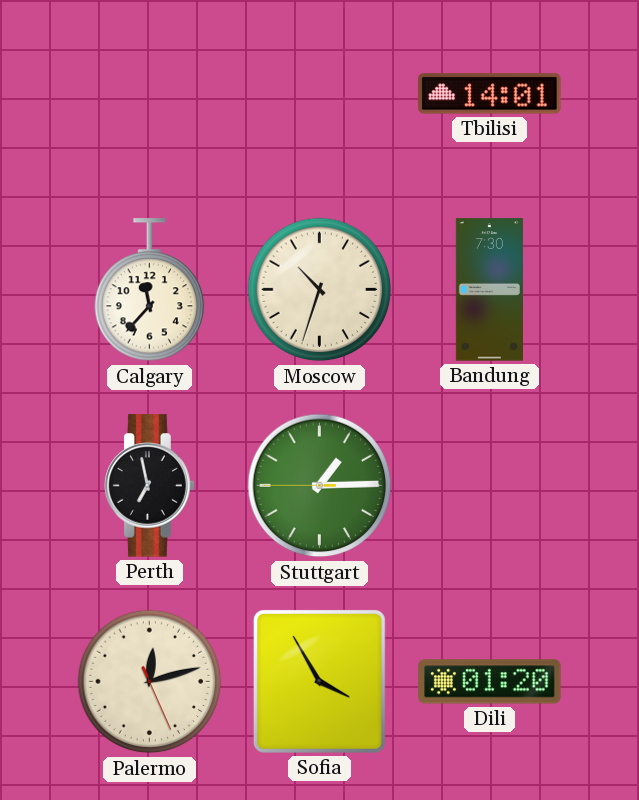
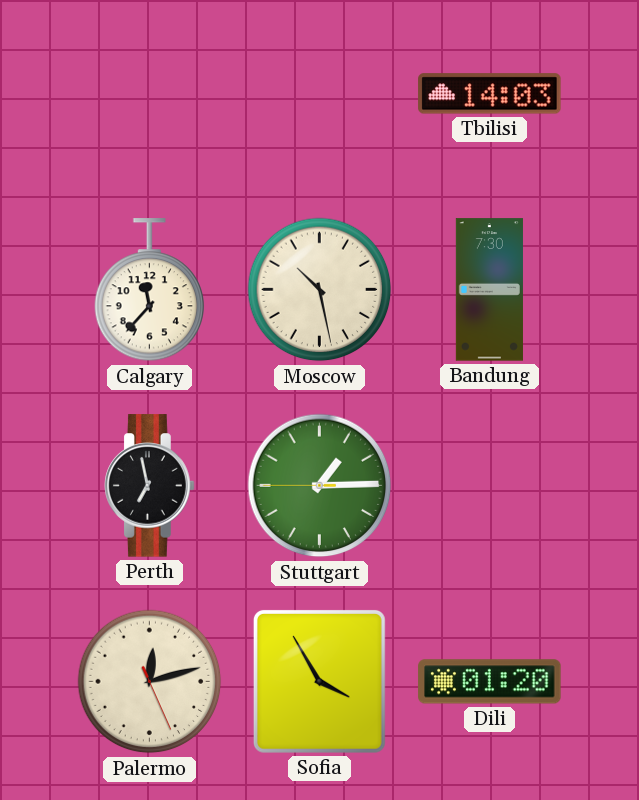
Tbilisi: 14:01 -> 14:03 (490, 94)
Moscow: 10:33 -> 10:28 (320, 290)
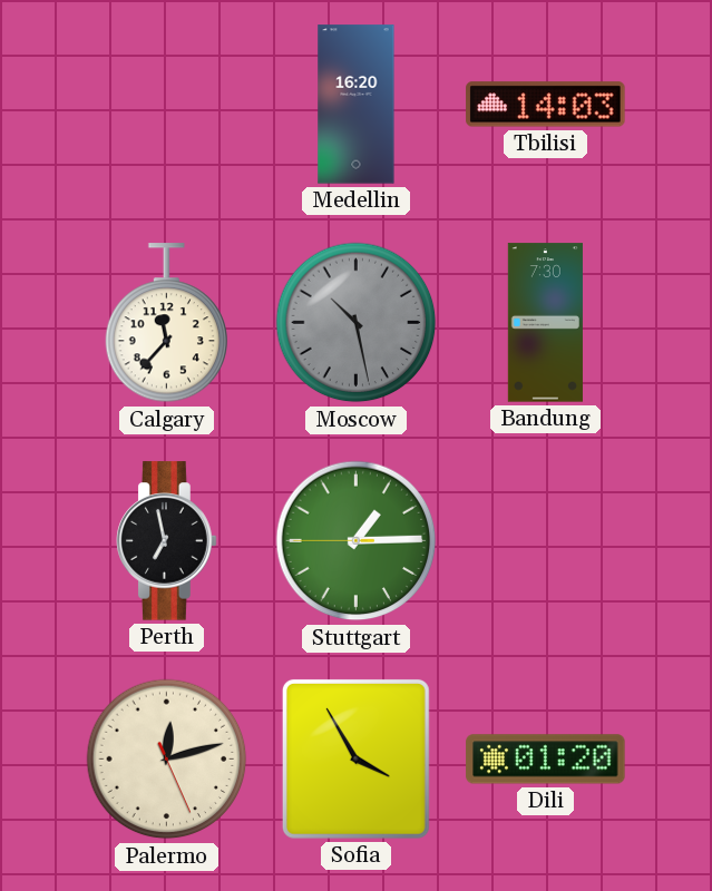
Medellin: none -> 16:20 (357, 105)
Moscow dial: cream -> grey (357, 323)
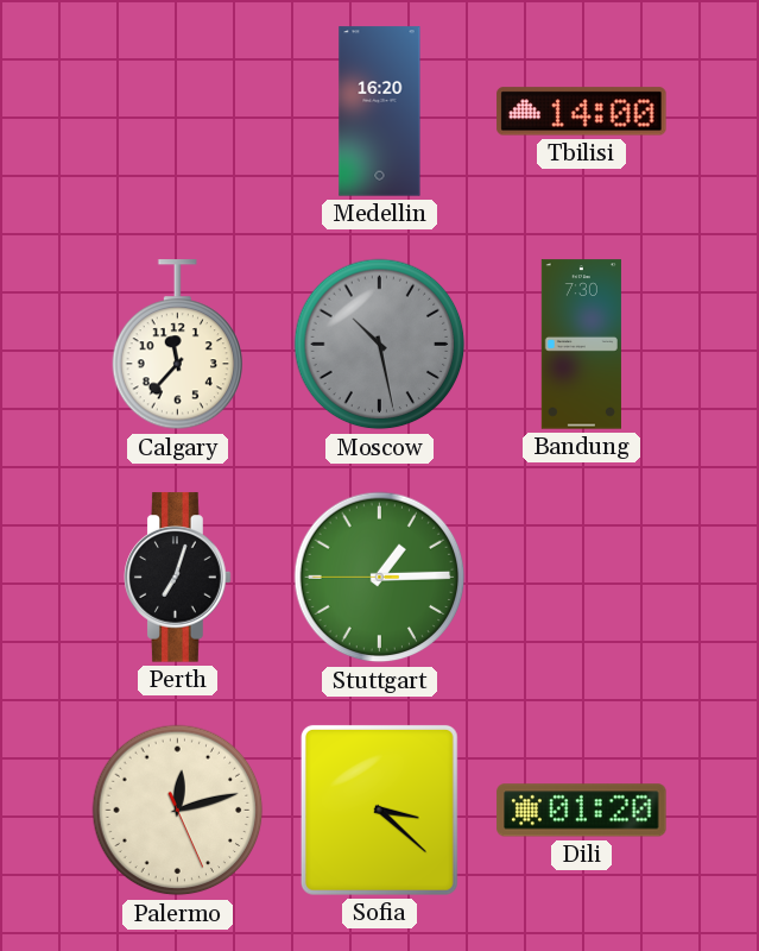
Tbilisi: 14:03 -> 14:00 (582, 112)
Perth: 6:58 -> 7:03 (178, 578)
Sofia: 3:55 -> 3:22 (379, 810)
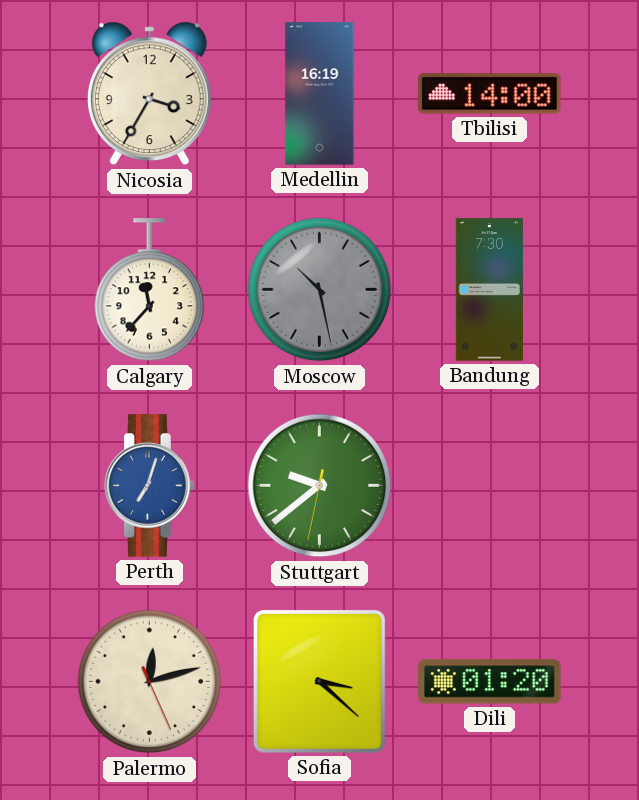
Nicosia: none -> 3:35 (149, 94)
Medellin: 16:20 -> 16:19 (320, 94)
Perth dial: black -> blue (150, 486)
Stuttgart: 1:14 -> 9:38 (320, 486)
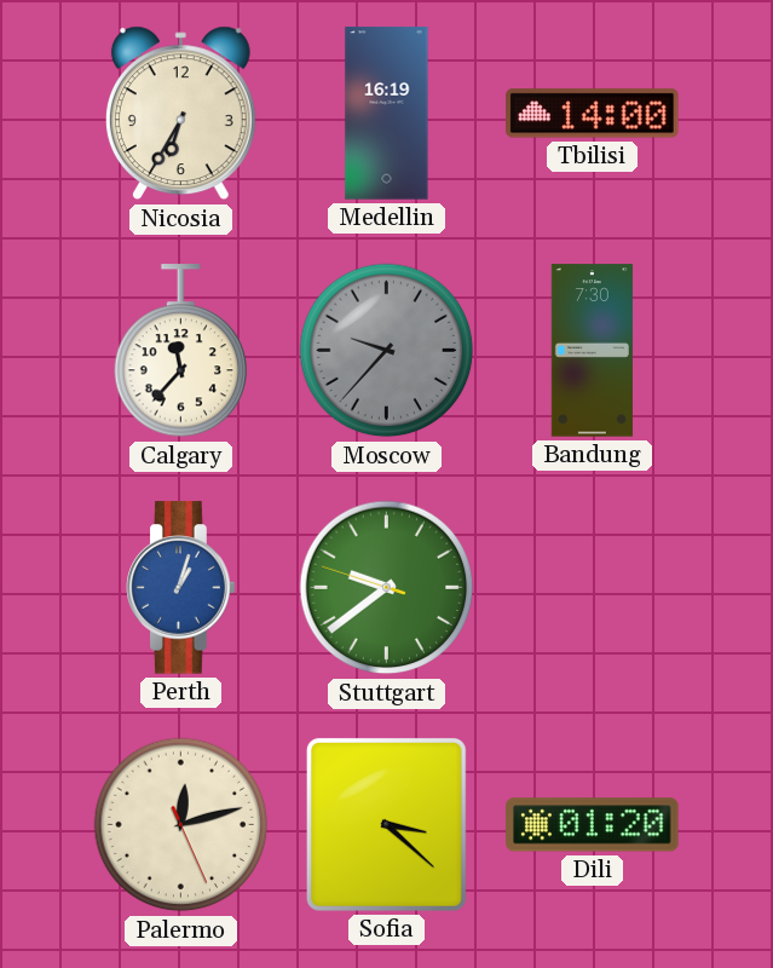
Nicosia: 3:35 -> 6:35 (180, 114)
Moscow: 10:28 -> 9:37 (387, 351)
Perth: 7:03 -> 1:03 (181, 588)
Stuttgart: 9:38:32 -> 9:38:48 (387, 588)
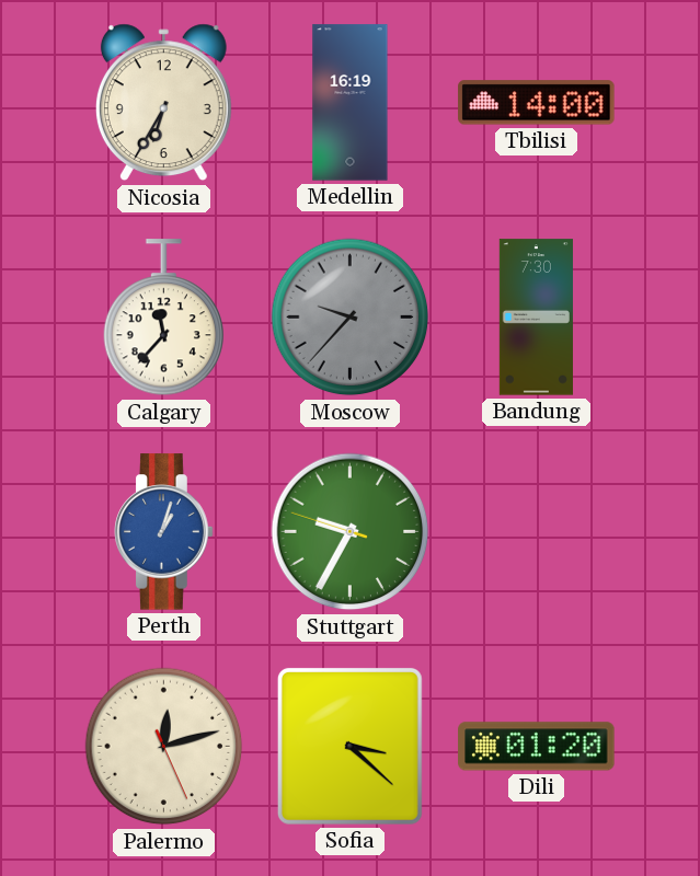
Stuttgart: 9:38 -> 9:34 (351, 532)
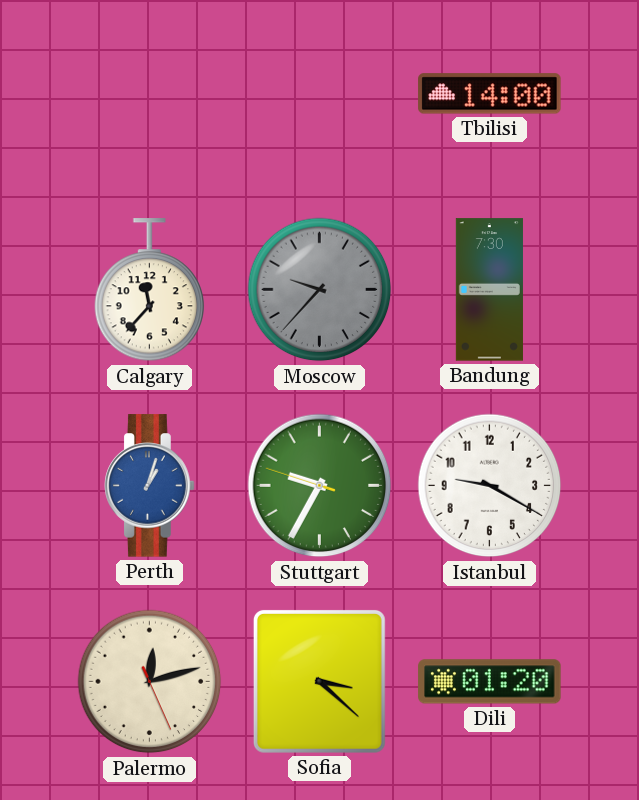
Nicosia: 6:35 -> none (163, 103)
Medellin: 16:19 -> none (351, 103)
Istanbul: none -> 9:20 (490, 486)
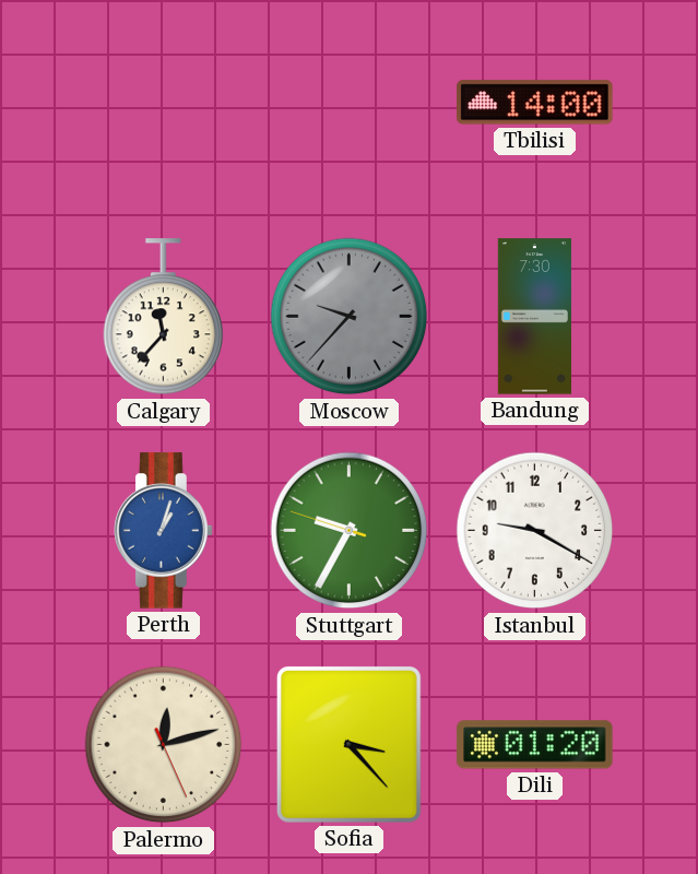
Sofia: 3:22 -> 3:23 (348, 744)
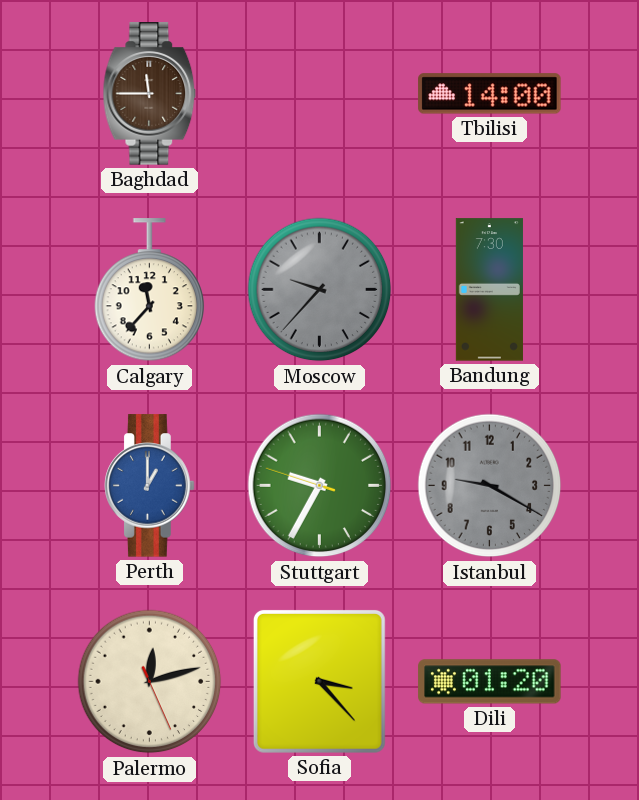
Baghdad: none -> 11:45 (150, 94)
Perth: 1:03 -> 1:00 (150, 486)
Istanbul dial: white -> grey (490, 486)
